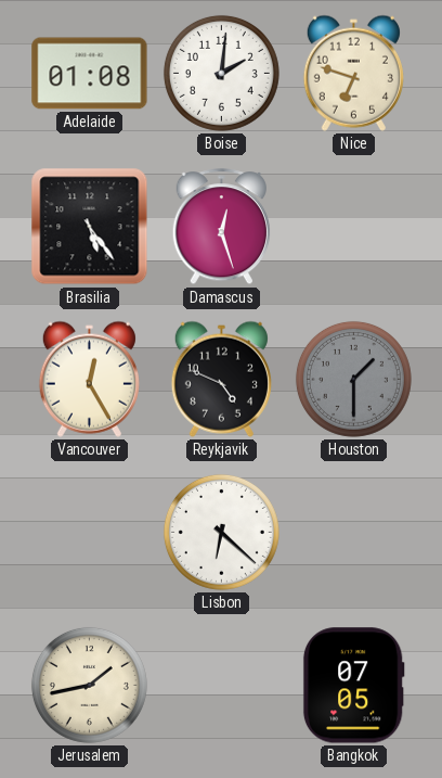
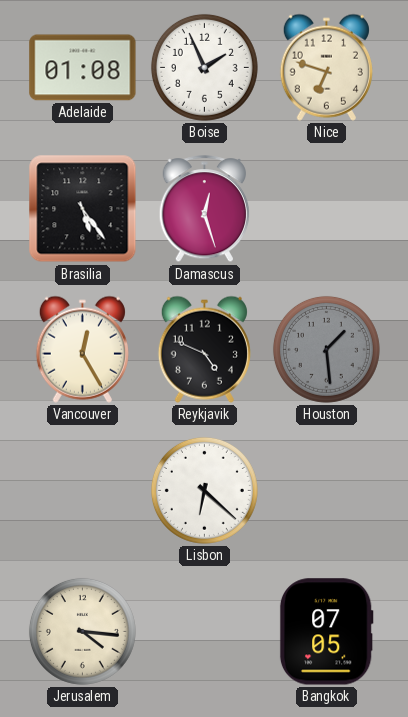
Boise: 2:01 -> 1:56 (204, 67)
Houston: 1:30 -> 1:29 (326, 349)
Jerusalem: 1:43 -> 4:16 (82, 631)
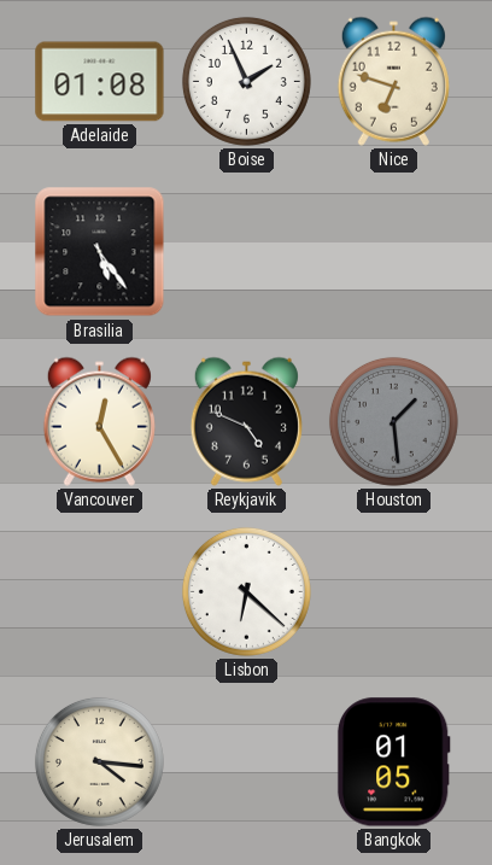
Damascus: 12:27 -> none (204, 209)
Bangkok: 07:05 -> 01:05 (393, 762)
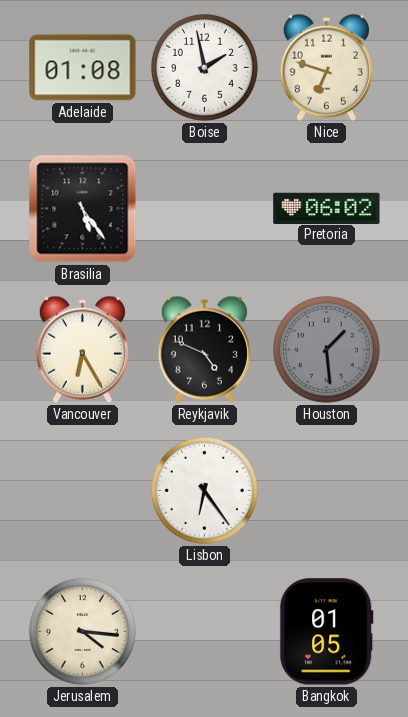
Boise: 1:56 -> 1:58 (204, 67)
Pretoria: none -> 06:02 (327, 208)
Vancouver: 12:25 -> 6:25 (82, 349)
Lisbon: 6:22 -> 6:24 (204, 490)
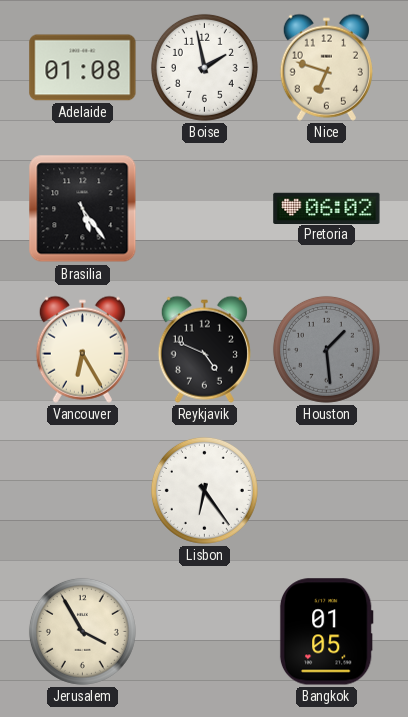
Jerusalem: 4:16 -> 3:55 (82, 631)
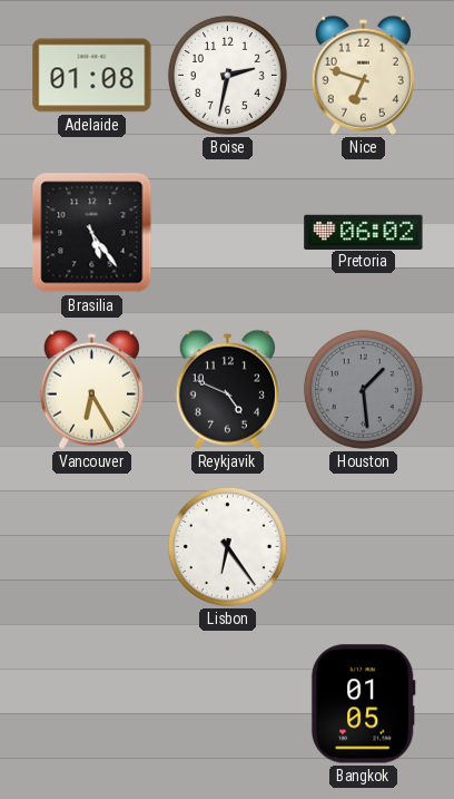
Boise: 1:58 -> 2:32 (227, 75)
Jerusalem: 3:55 -> none (82, 631)
